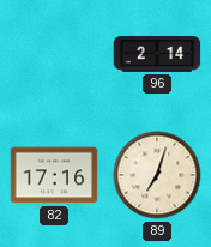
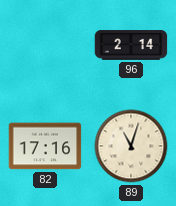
89: 7:03 -> 11:03 (131, 146)
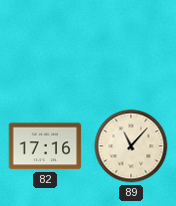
96: 2:14 -> none (131, 45)
89: 11:03 -> 11:07 (131, 146)
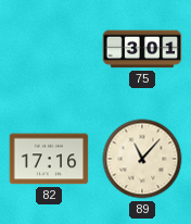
75: none -> 3:01 (142, 49)
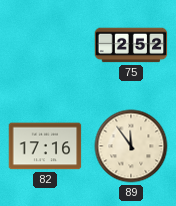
75: 3:01 -> 2:52 (131, 45)
89: 11:07 -> 11:54 (131, 146)
